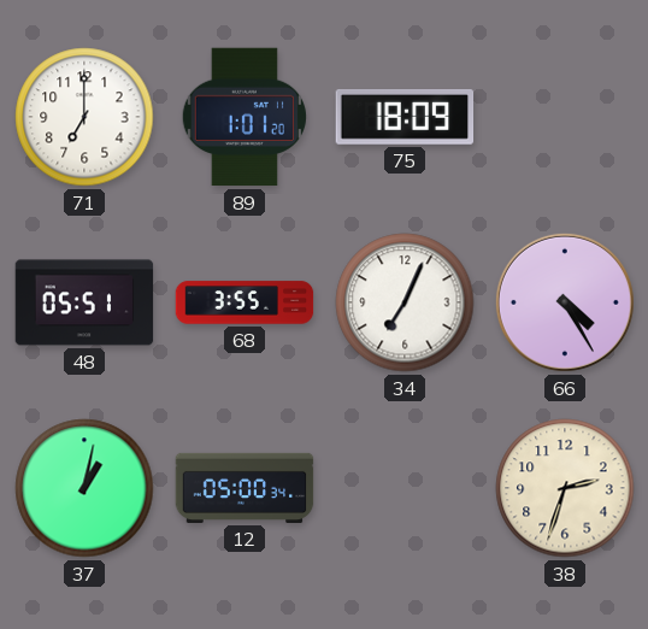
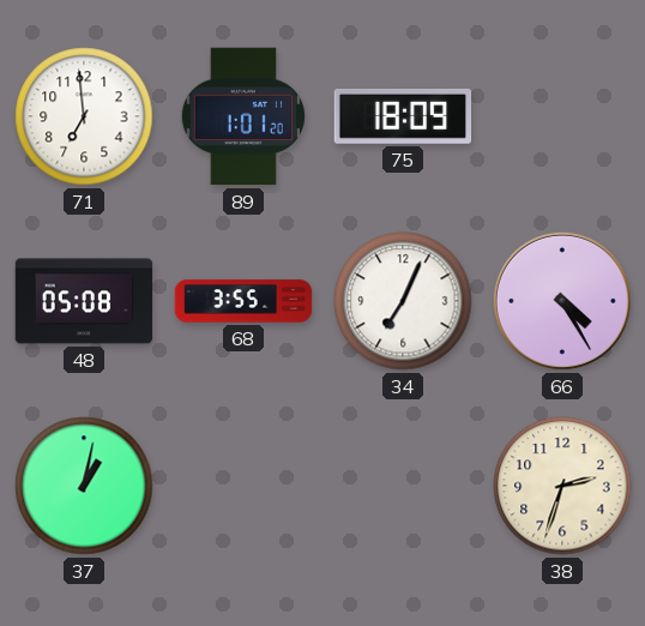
71: 7:00 -> 6:59 (84, 116)
48: 05:51 -> 05:08 (84, 301)
12: 05:00 -> none (245, 488)
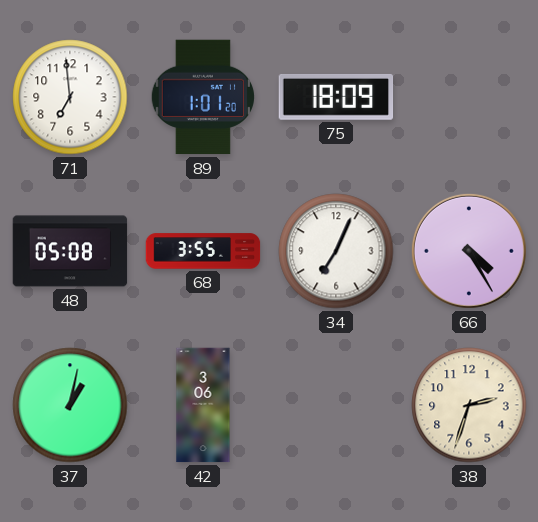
42: none -> 3:06 (203, 405)
